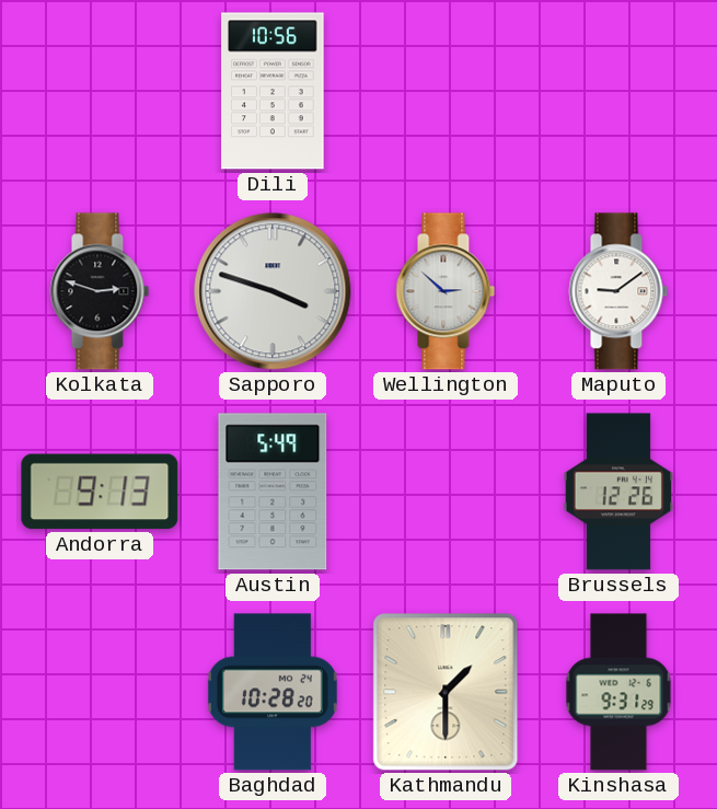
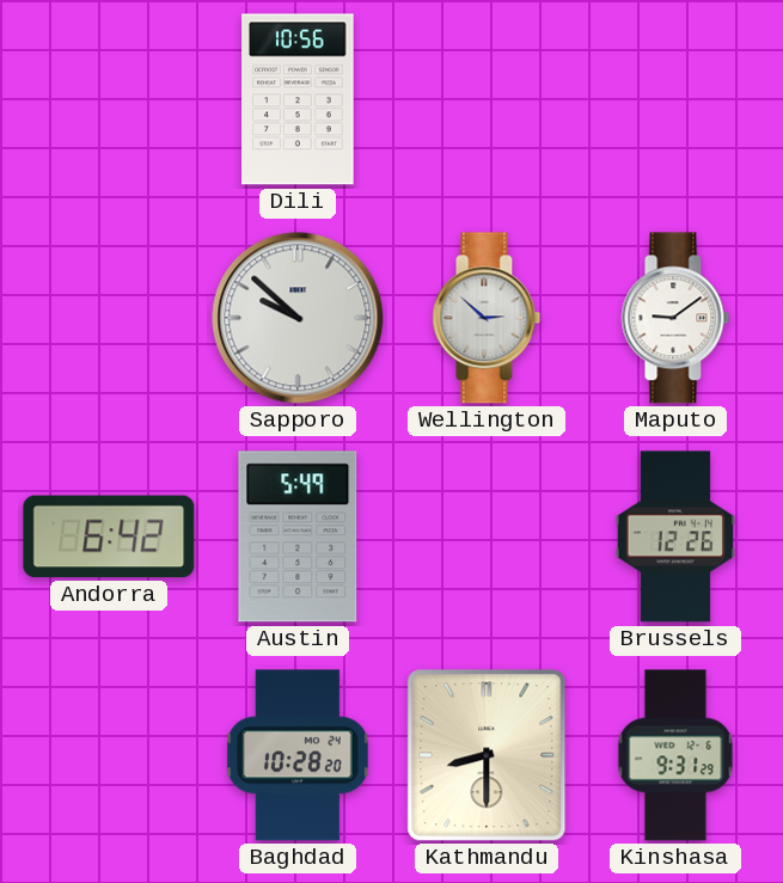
Kolkata: 2:48 -> none (100, 291)
Sapporo: 3:48 -> 9:52 (298, 318)
Andorra: 9:13 -> 6:42 (109, 536)
Kathmandu: 1:30 -> 8:30 (487, 755)
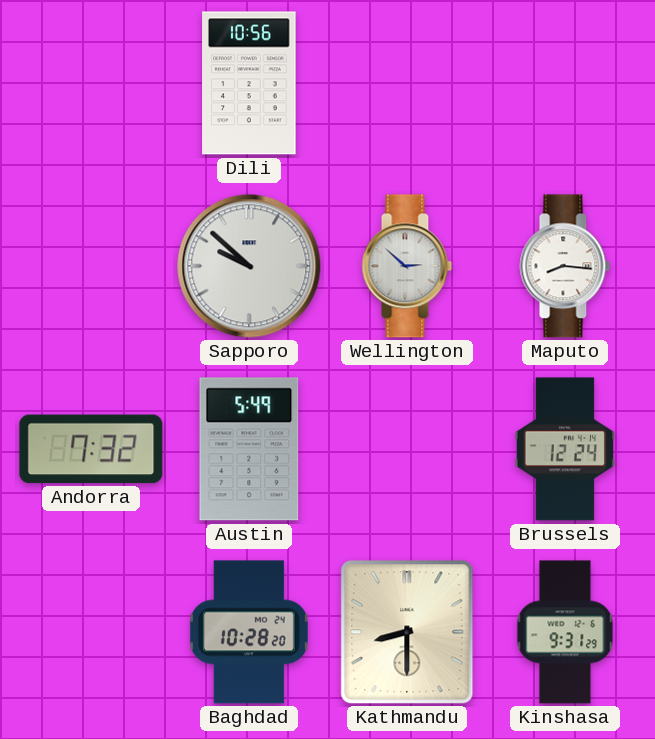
Maputo: 9:09 -> 8:16 (565, 266)
Andorra: 6:42 -> 7:32 (91, 449)
Brussels: 12:26 -> 12:24 (564, 449)
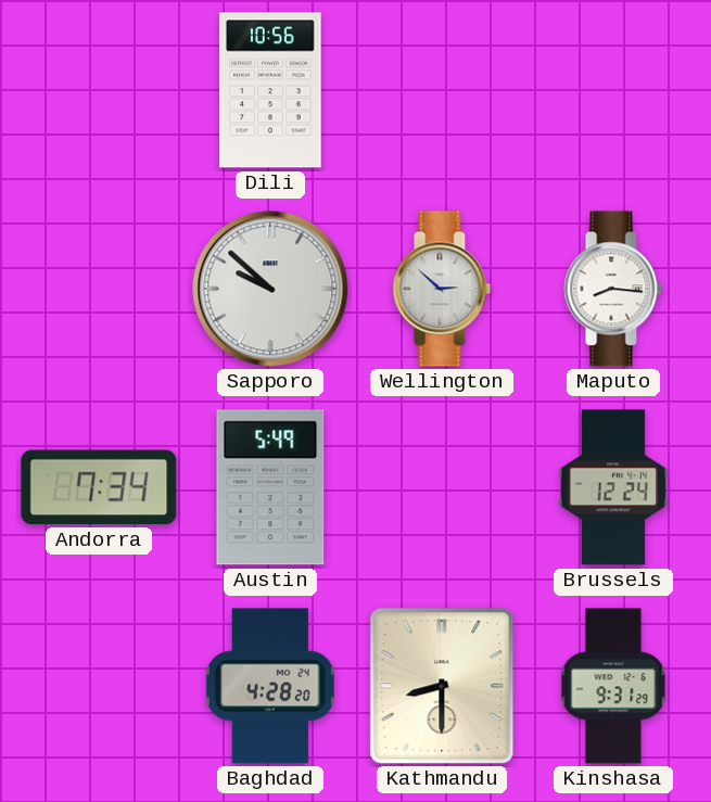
Andorra: 7:32 -> 7:34 (99, 487)
Baghdad: 10:28 -> 4:28 (270, 686)
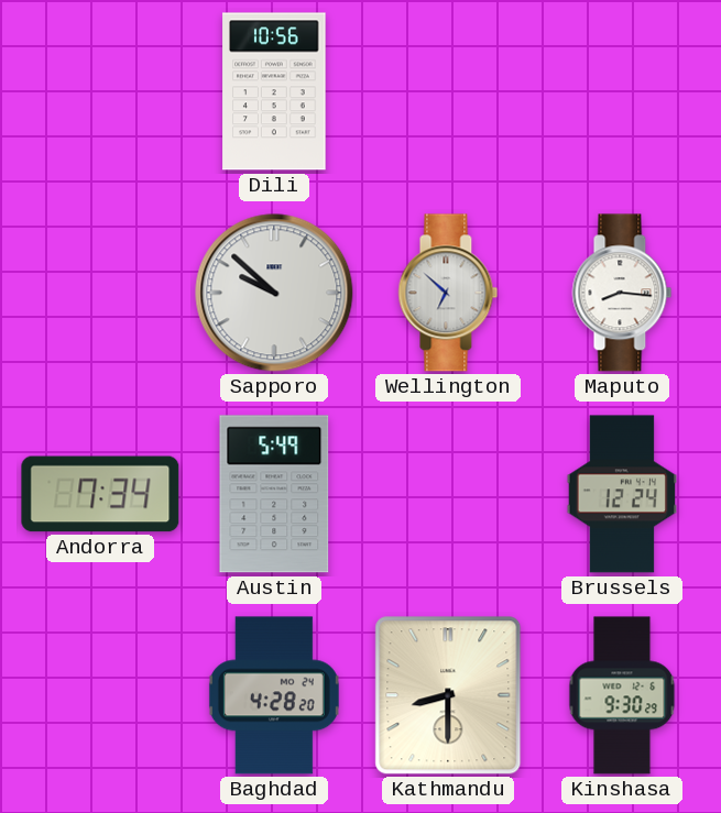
Wellington: 2:52 -> 6:52 (448, 293)
Kinshasa: 9:31 -> 9:30 (622, 695)
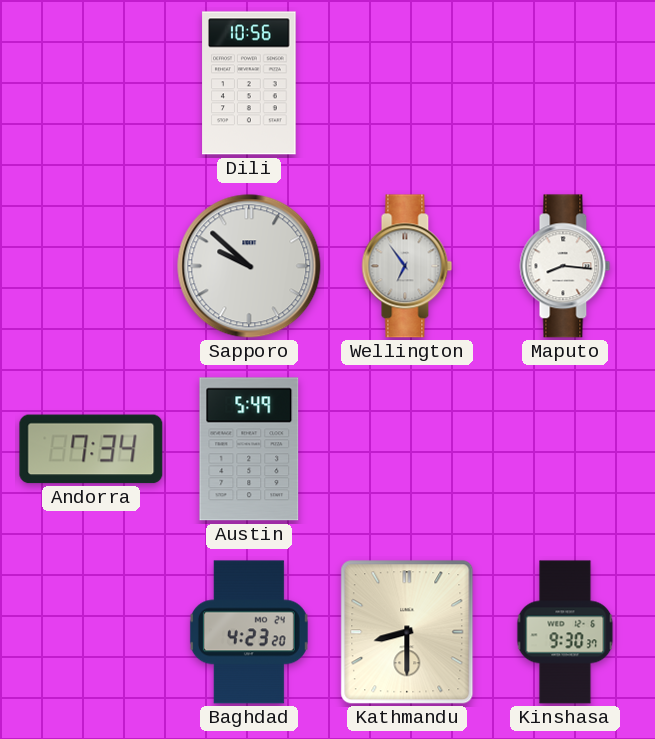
Wellington: 6:52 -> 6:54 (407, 266)
Brussels: 12:24 -> none (621, 494)
Baghdad: 4:28 -> 4:23 (249, 632)
Kinshasa: 9:30:29 -> 9:30:37 (565, 632)
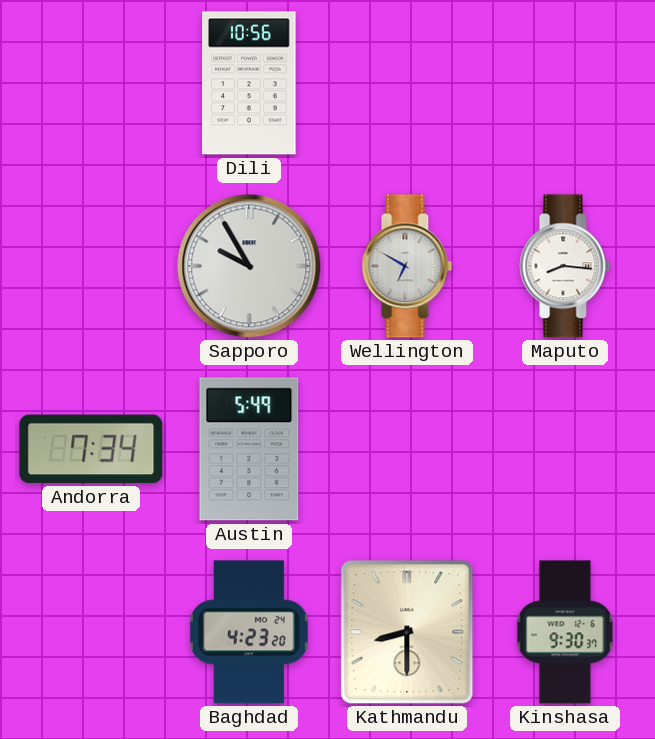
Sapporo: 9:52 -> 9:55 (249, 266)
Wellington: 6:54 -> 6:50 (407, 266)
